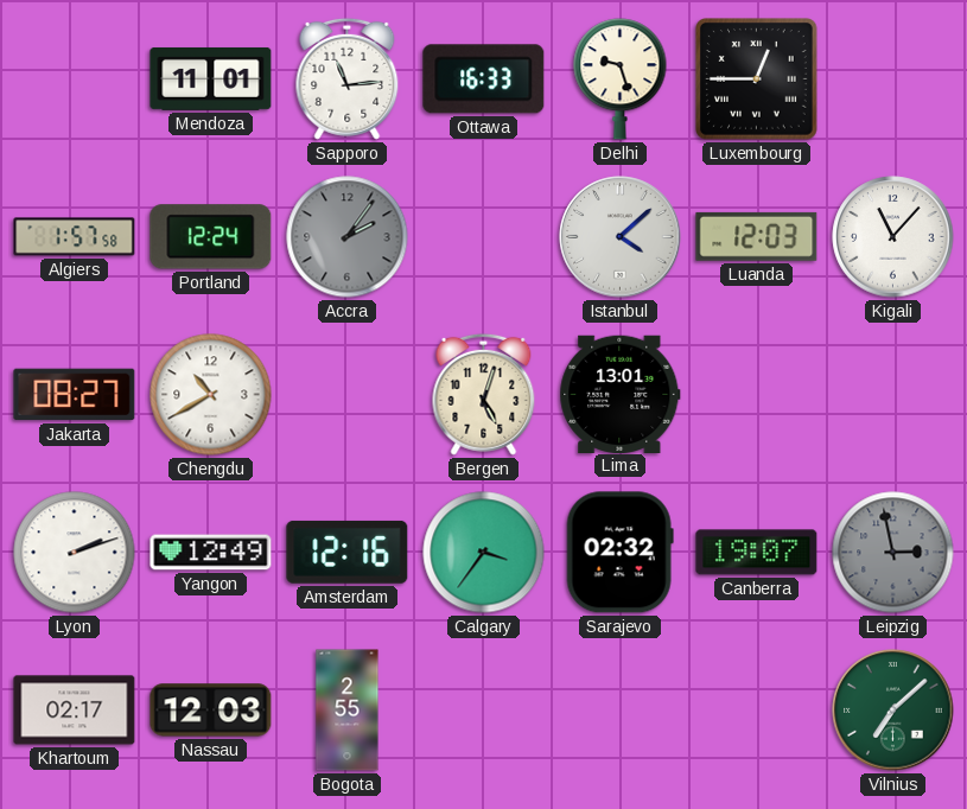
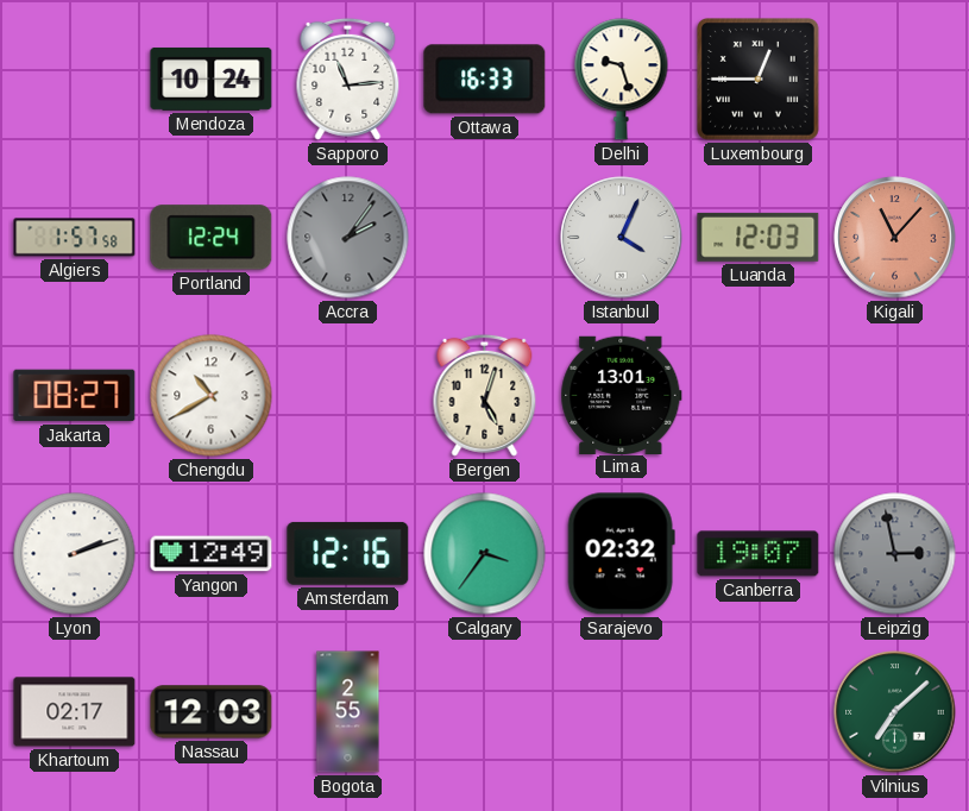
Mendoza: 11:01 -> 10:24 (212, 78)
Istanbul: 4:08 -> 4:04 (622, 238)
Kigali dial: white -> salmon (895, 238)
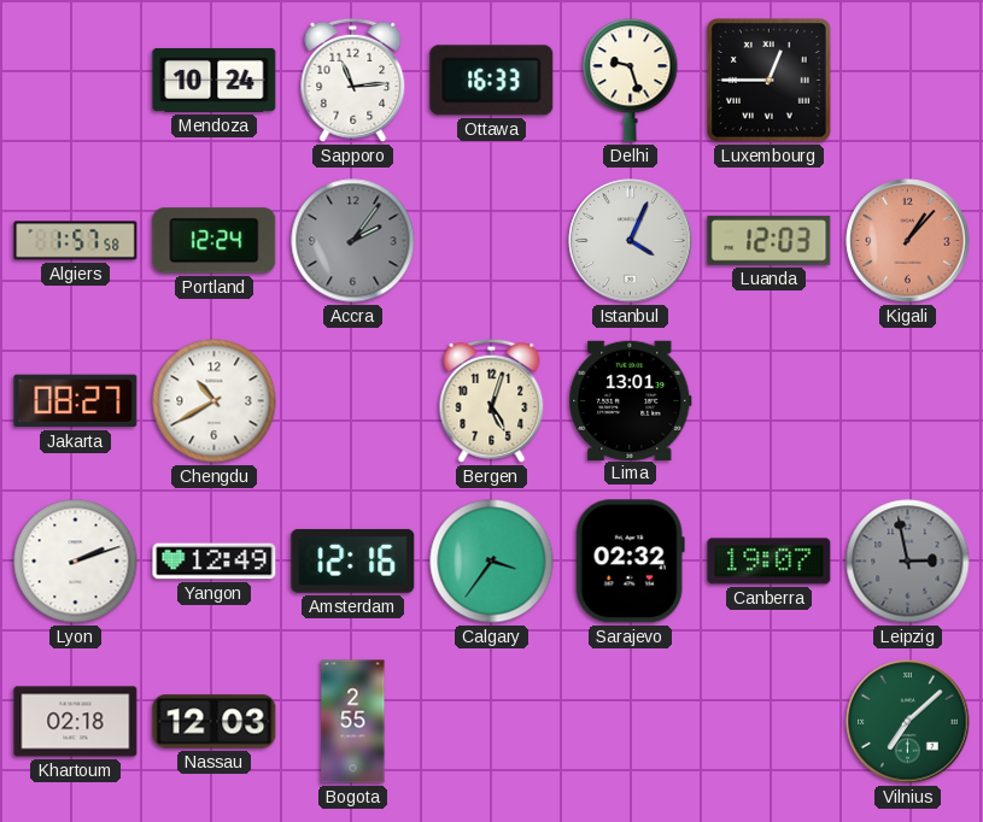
Kigali: 11:07 -> 1:07 (908, 241)
Khartoum: 02:17 -> 02:18 (76, 722)
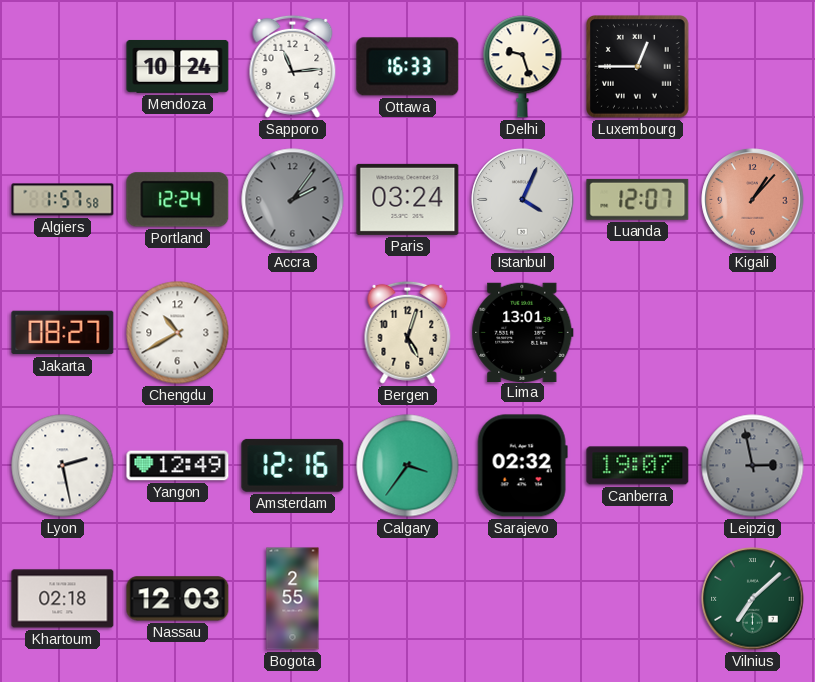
Paris: none -> 03:24 (408, 199)
Luanda: 12:03 -> 12:07 (638, 199)
Lyon: 2:12 -> 2:28 (63, 466)
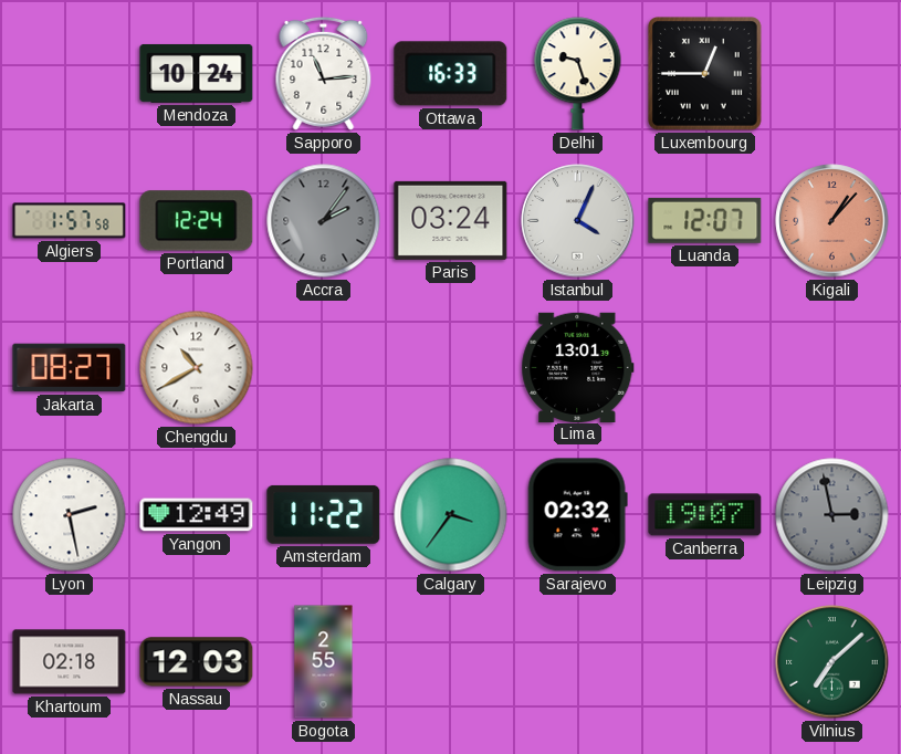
Bergen: 5:03 -> none (408, 332)
Amsterdam: 12:16 -> 11:22 (324, 514)
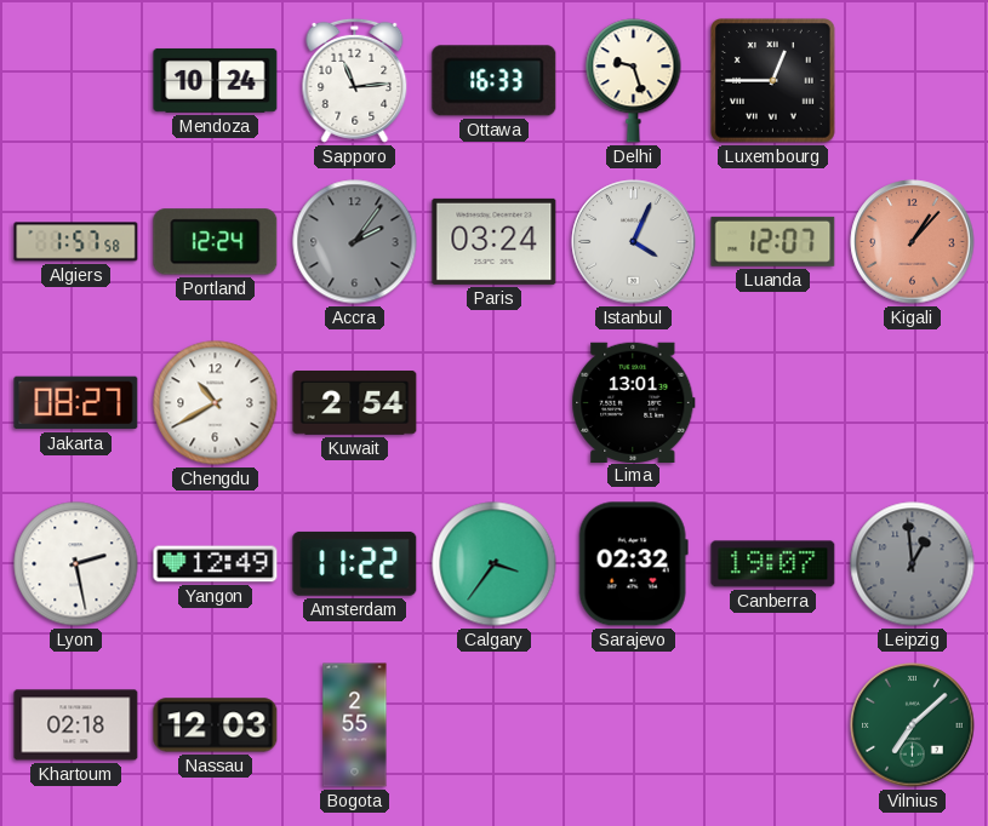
Kuwait: none -> 2:54 (355, 403)
Leipzig: 2:58 -> 12:59 (913, 564)
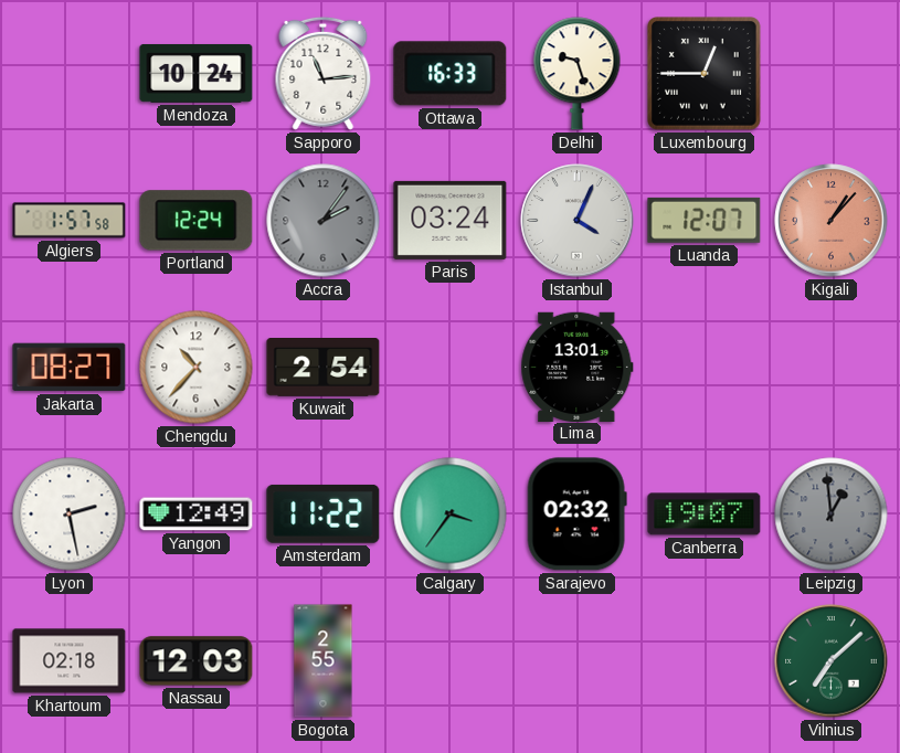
Chengdu: 10:40 -> 10:37 (197, 368)
